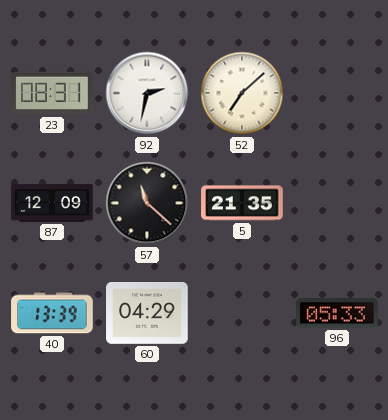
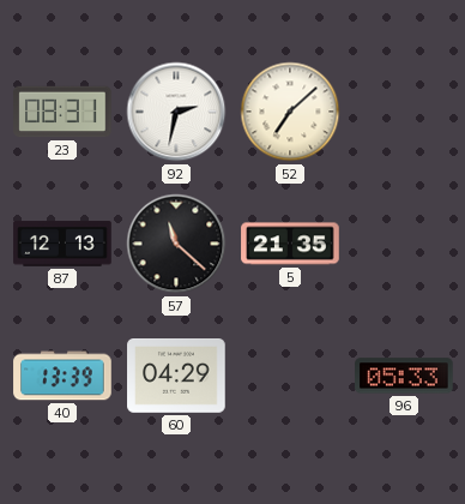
87: 12:09 -> 12:13 (62, 244)
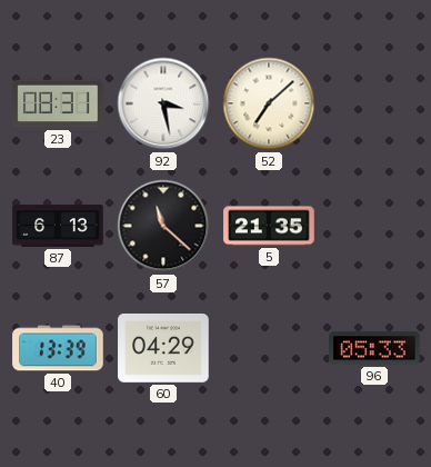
92: 2:32 -> 3:28 (163, 103)
87: 12:13 -> 6:13 (58, 226)
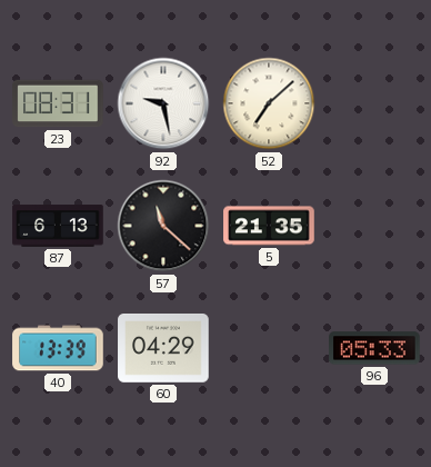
92: 3:28 -> 9:28 (163, 103)
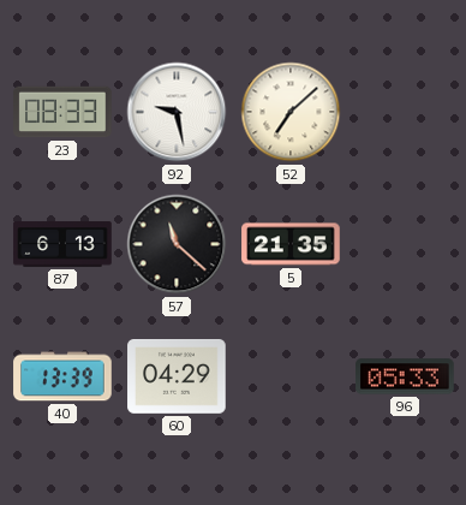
23: 08:31 -> 08:33 (62, 112)
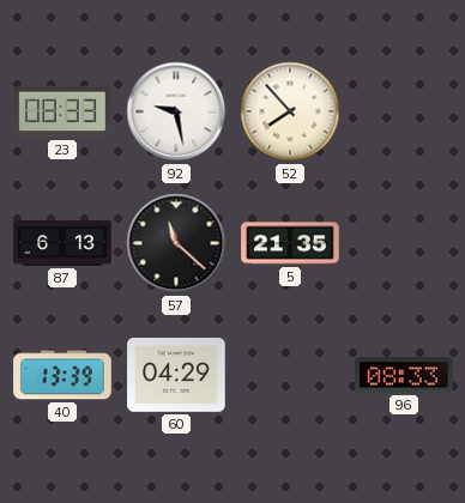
52: 7:08 -> 7:53 (290, 111)
96: 05:33 -> 08:33 (404, 375)
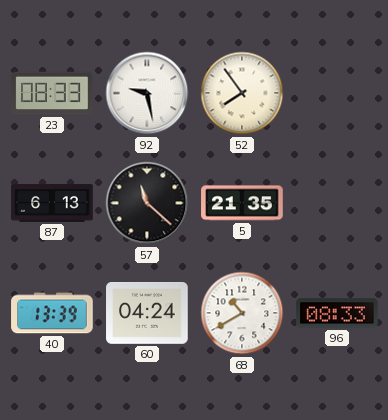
52: 7:53 -> 7:54 (242, 93)
60: 04:29 -> 04:24 (147, 314)
68: none -> 10:40 (242, 313)
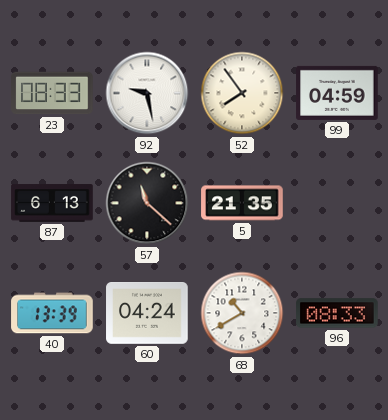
99: none -> 04:59 (337, 93)
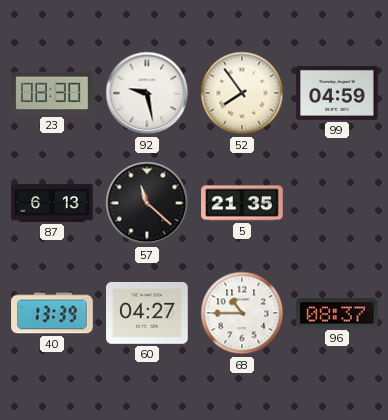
23: 08:33 -> 08:30 (52, 93)
60: 04:24 -> 04:27 (147, 314)
68: 10:40 -> 10:45 (242, 313)
96: 08:33 -> 08:37 (337, 313)
